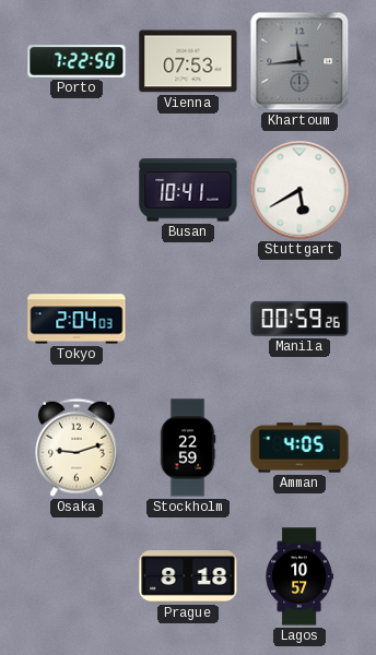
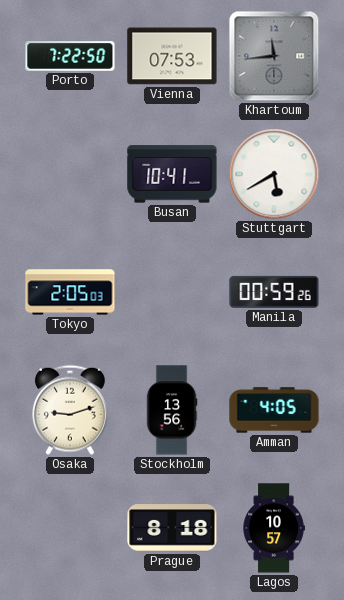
Tokyo: 2:04 -> 2:05 (70, 292)
Stockholm: 22:59 -> 13:56 (172, 410)
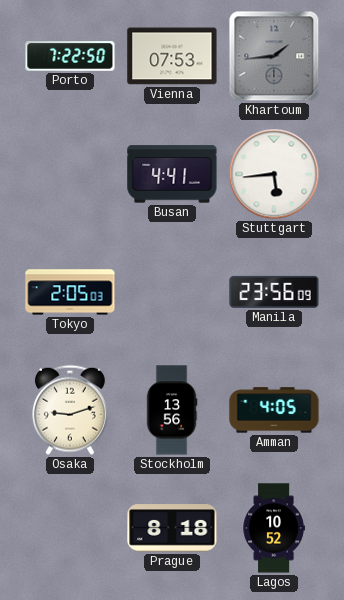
Khartoum: 11:44 -> 1:44 (274, 56)
Busan: 10:41 -> 4:41 (172, 174)
Stuttgart: 5:40 -> 5:44 (274, 174)
Manila: 00:59 -> 23:56 (274, 292)
Lagos: 10:57 -> 10:52 (274, 528)
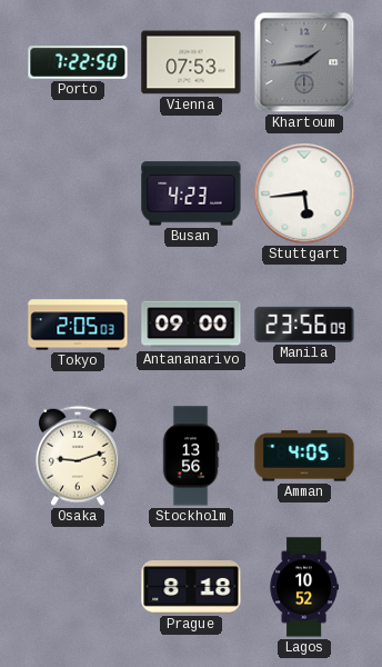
Busan: 4:41 -> 4:23 (191, 193)
Antananarivo: none -> 09:00 (191, 325)
